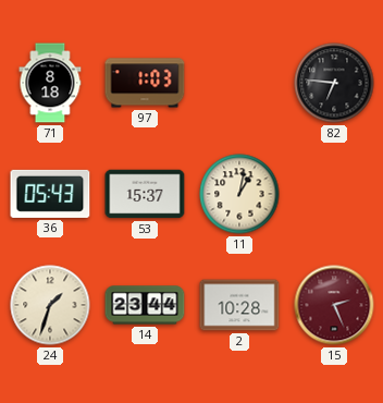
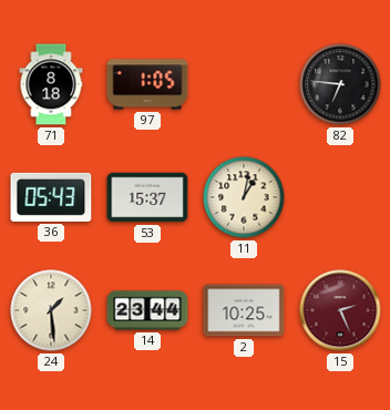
97: 1:03 -> 1:05 (147, 84)
24: 1:33 -> 1:29 (51, 310)
2: 10:28 -> 10:25 (244, 310)
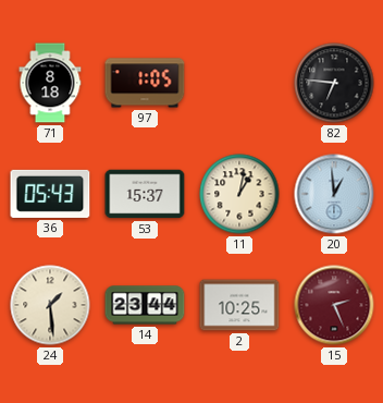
20: none -> 12:59 (334, 194)
